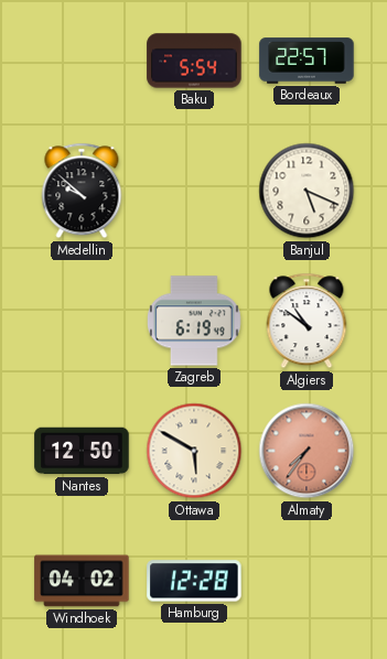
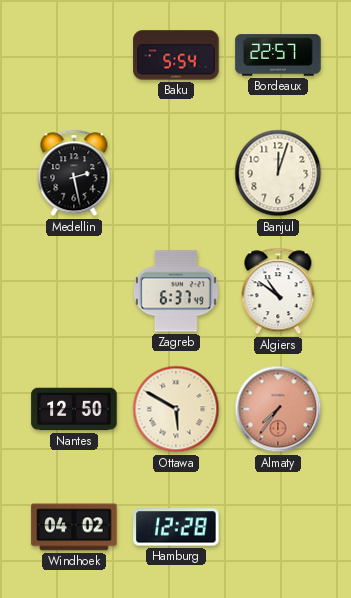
Medellin: 9:52 -> 2:28 (74, 173)
Banjul: 5:19 -> 12:03 (278, 173)
Zagreb: 6:19 -> 6:37 (176, 291)
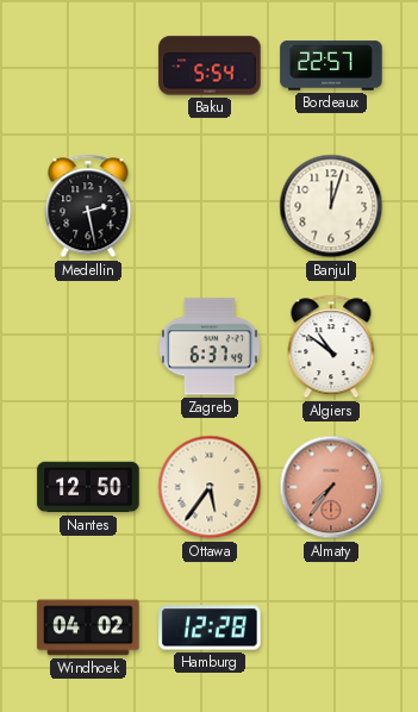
Ottawa: 5:50 -> 5:36 (210, 487)
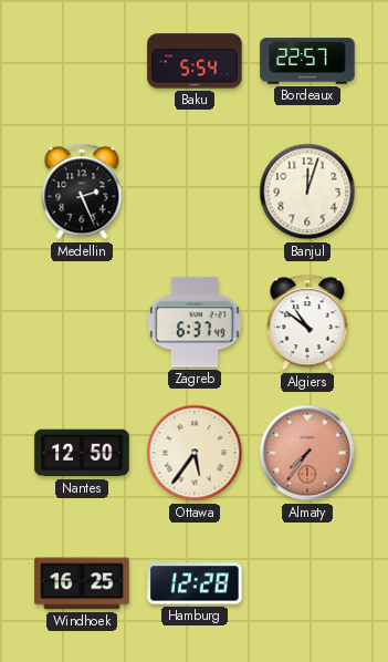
Medellin: 2:28 -> 2:26 (82, 192)
Windhoek: 04:02 -> 16:25 (82, 583)
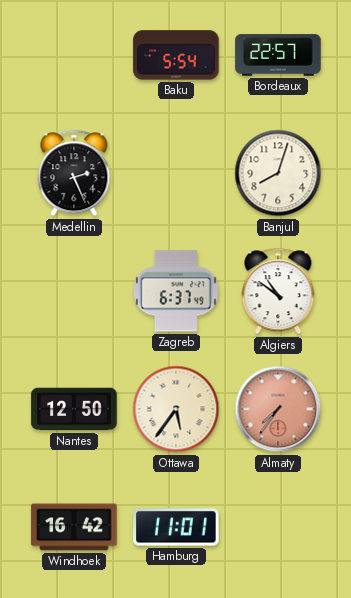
Banjul: 12:03 -> 8:03 (278, 173)
Windhoek: 16:25 -> 16:42 (74, 527)
Hamburg: 12:28 -> 11:01 (176, 527)
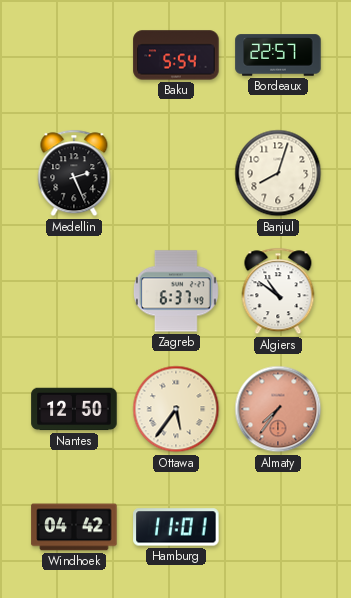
Windhoek: 16:42 -> 04:42 (74, 527)
